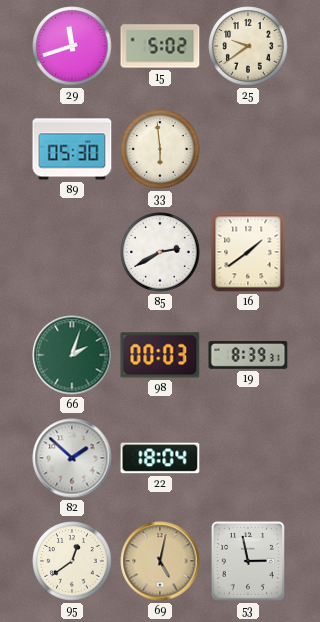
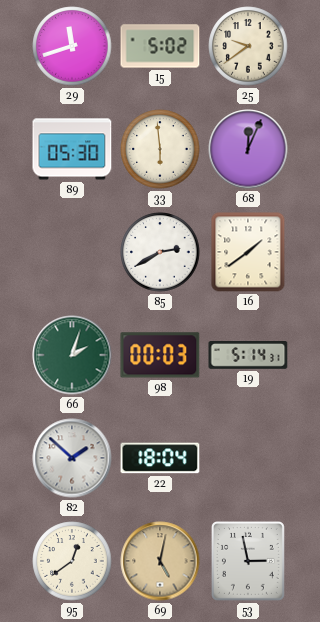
68: none -> 12:04 (248, 149)
19: 8:39 -> 5:14 (248, 356)
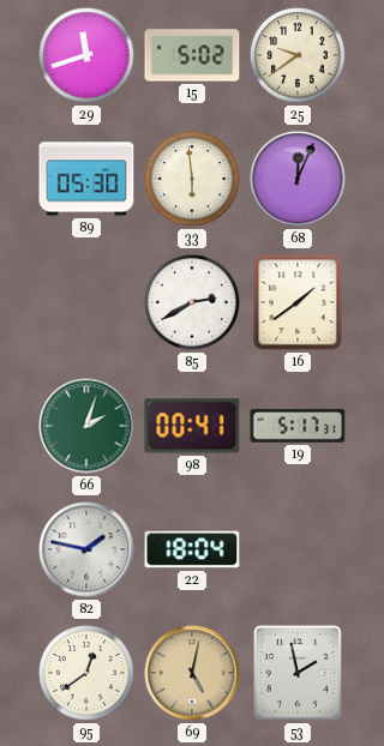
98: 00:03 -> 00:41 (192, 426)
19: 5:14 -> 5:17 (298, 427)
82: 1:52 -> 1:47 (86, 549)
53: 2:58 -> 1:58 (298, 673)
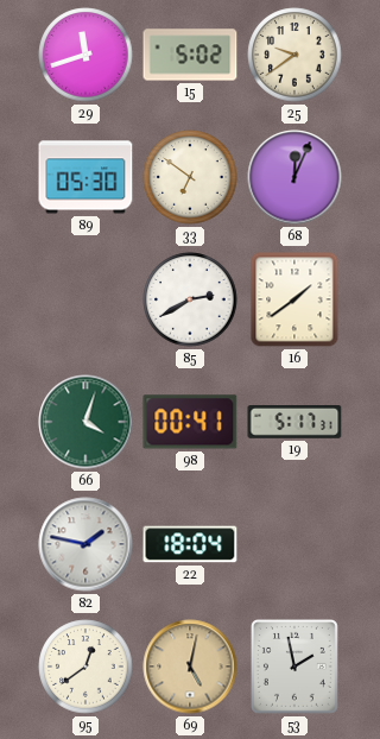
33: 5:59 -> 6:51 (190, 177)
66: 2:03 -> 4:03 (85, 422)
